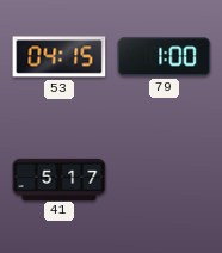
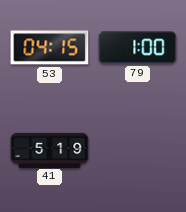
41: 5:17 -> 5:19 (50, 150)
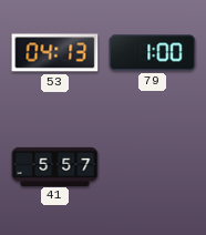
53: 04:15 -> 04:13 (55, 53)
41: 5:19 -> 5:57 (55, 166)
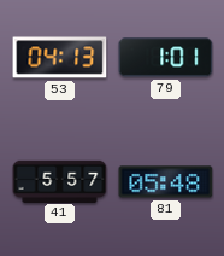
79: 1:00 -> 1:01 (166, 58)
81: none -> 05:48 (166, 182)
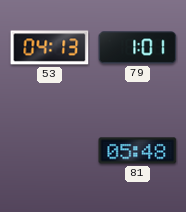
41: 5:57 -> none (60, 181)
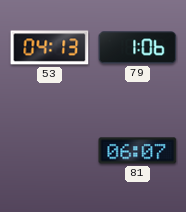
79: 1:01 -> 1:06 (138, 48)
81: 05:48 -> 06:07 (138, 151)
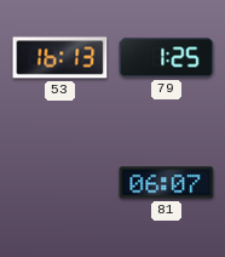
53: 04:13 -> 16:13 (60, 58)
79: 1:06 -> 1:25 (167, 58)
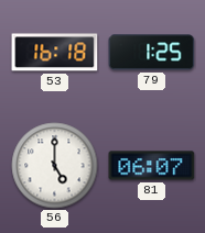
53: 16:13 -> 16:18 (55, 53)
56: none -> 5:00 (55, 166)
